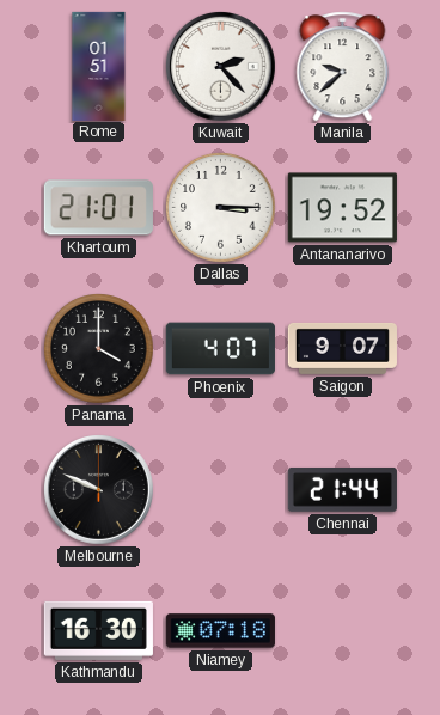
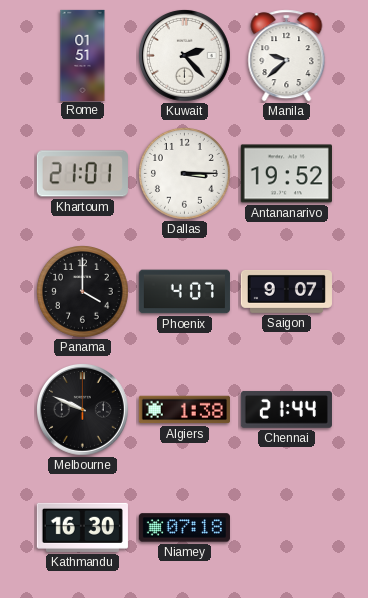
Algiers: none -> 1:38 (184, 410)
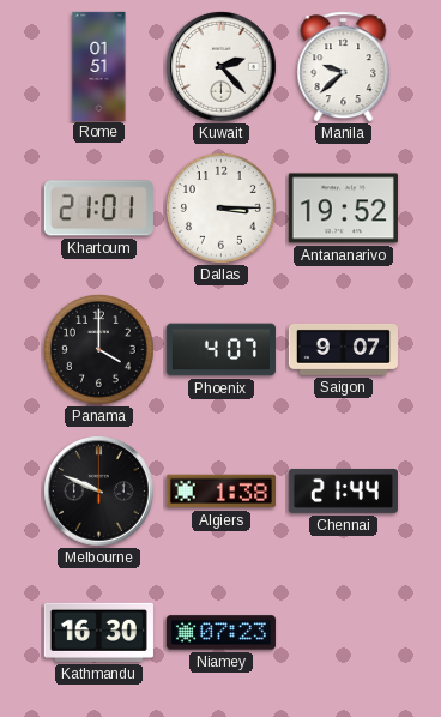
Niamey: 07:18 -> 07:23 (220, 633)
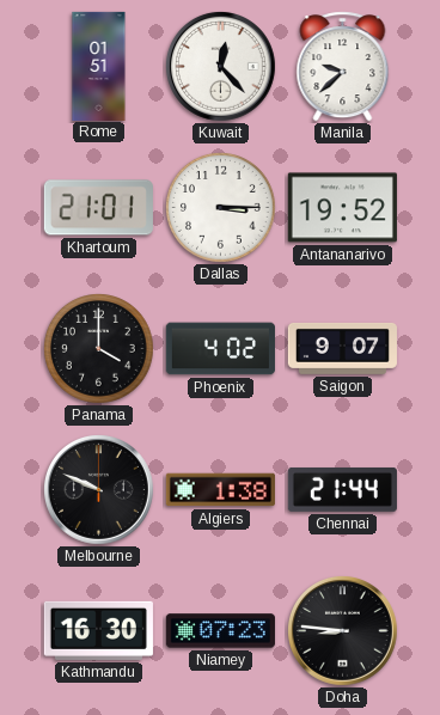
Kuwait: 2:23 -> 12:23 (220, 66)
Phoenix: 4:07 -> 4:02 (220, 349)
Doha: none -> 8:46 (342, 630)
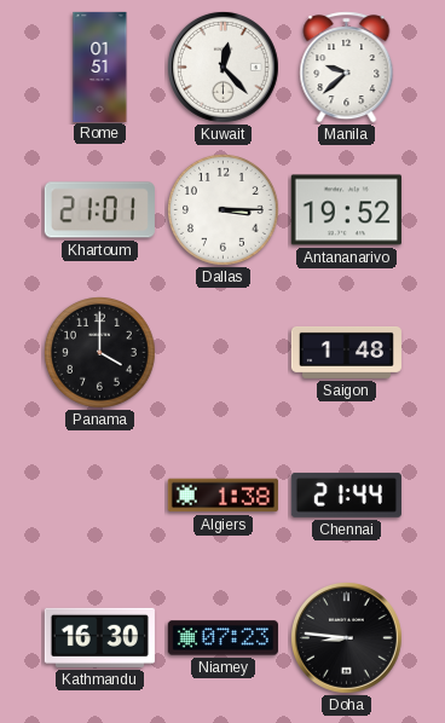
Phoenix: 4:02 -> none (220, 349)
Saigon: 9:07 -> 1:48 (346, 352)
Melbourne: 9:49 -> none (98, 489)
